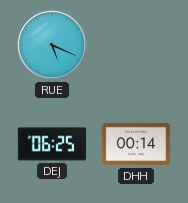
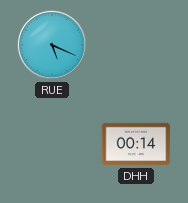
DEJ: 06:25 -> none (52, 144)
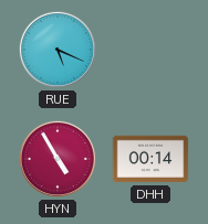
HYN: none -> 4:55 (58, 159)
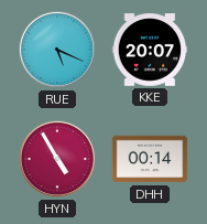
KKE: none -> 20:07 (150, 50)
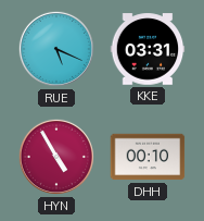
KKE: 20:07 -> 03:31 (148, 49)
DHH: 00:14 -> 00:10 (148, 157)
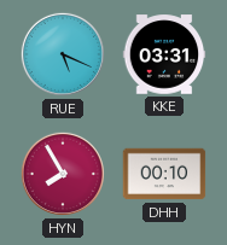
HYN: 4:55 -> 7:55 (63, 174)
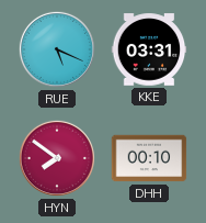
HYN: 7:55 -> 7:51 (57, 158)
